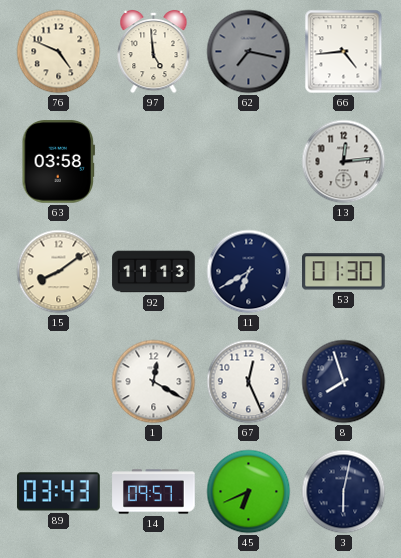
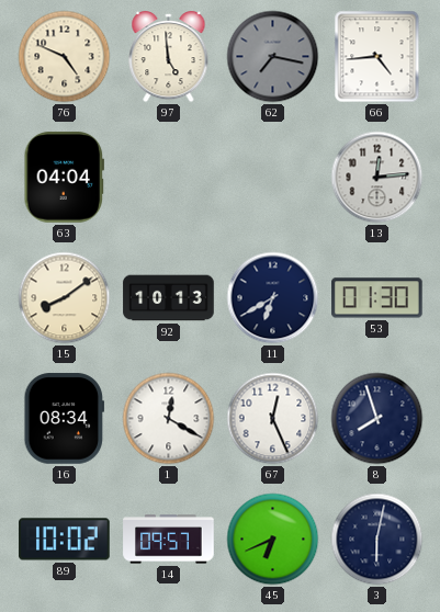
63: 03:58 -> 04:04 (64, 178)
92: 11:13 -> 10:13 (169, 298)
16: none -> 08:34 (65, 419)
89: 03:43 -> 10:02 (65, 540)
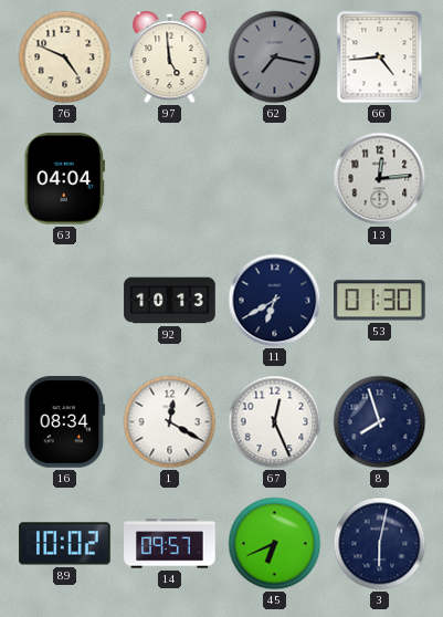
15: 8:09 -> none (65, 298)
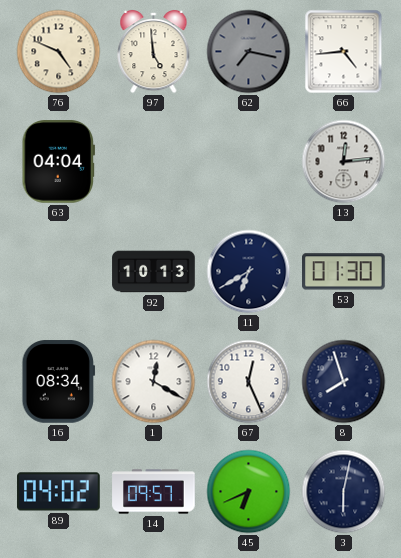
89: 10:02 -> 04:02 (59, 492)
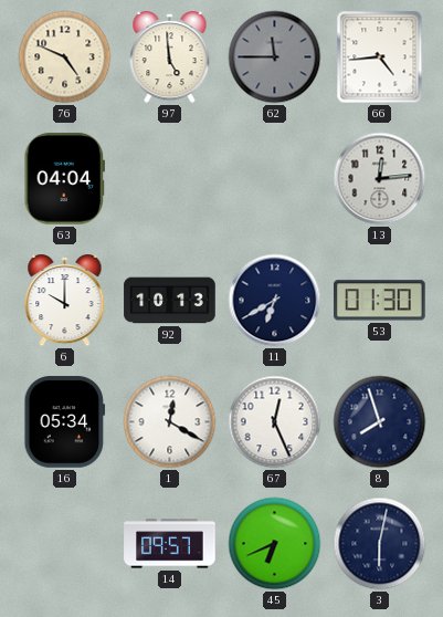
62: 7:17 -> 11:45 (275, 57)
6: none -> 10:00 (65, 302)
16: 08:34 -> 05:34 (65, 422)
89: 04:02 -> none (59, 492)
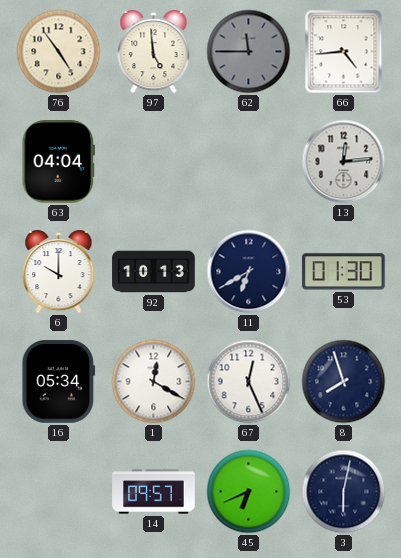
76: 4:49 -> 4:54 (59, 52)
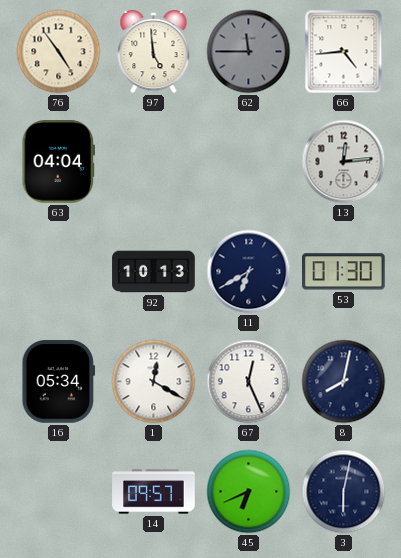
6: 10:00 -> none (59, 273)
8: 7:57 -> 8:02 (344, 382)
